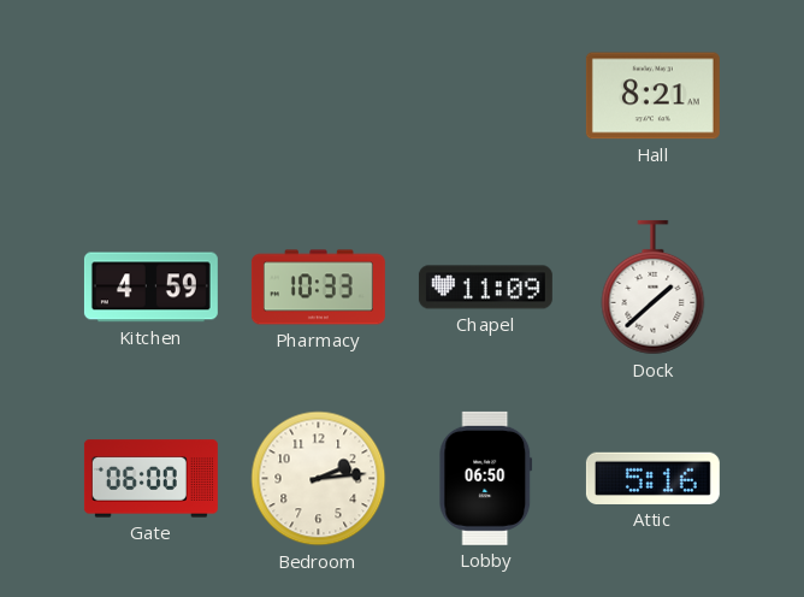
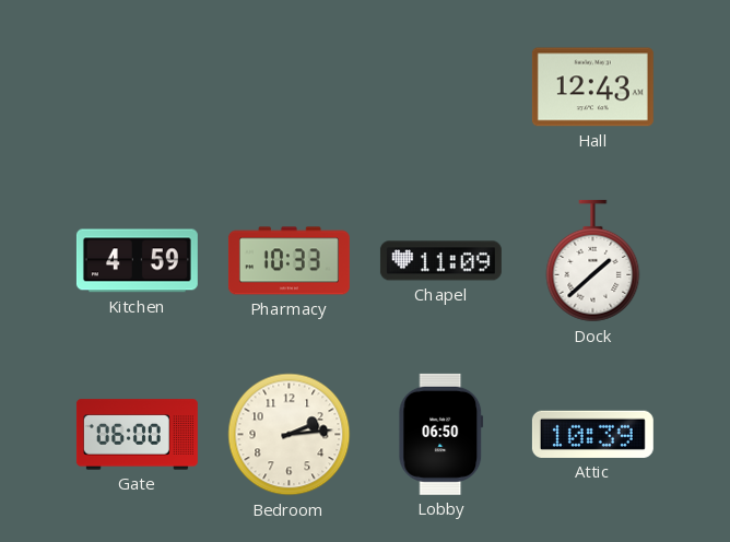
Hall: 8:21 -> 12:43 (592, 87)
Attic: 5:16 -> 10:39 (592, 434)
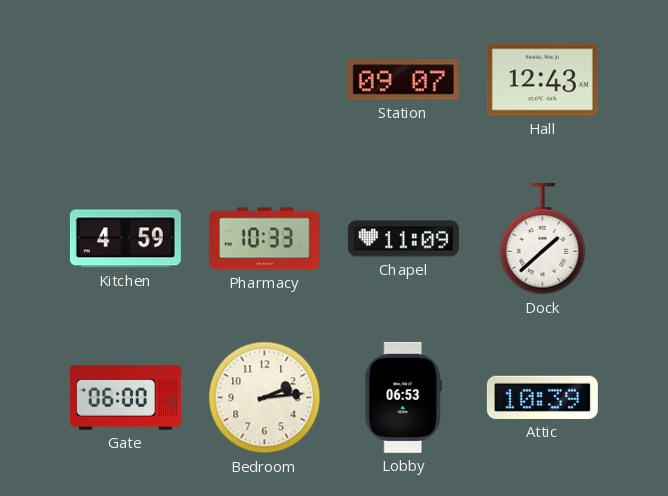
Station: none -> 09:07 (403, 80)
Lobby: 06:50 -> 06:53 (404, 397)
